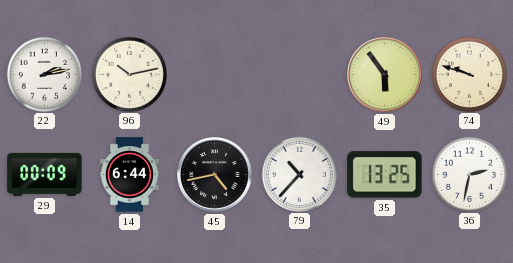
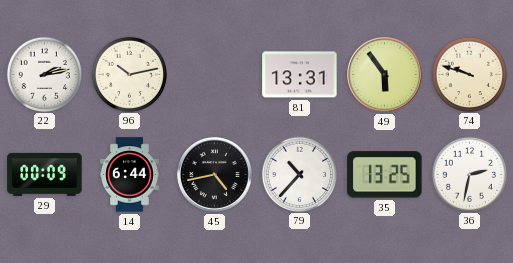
81: none -> 13:31 (300, 75)
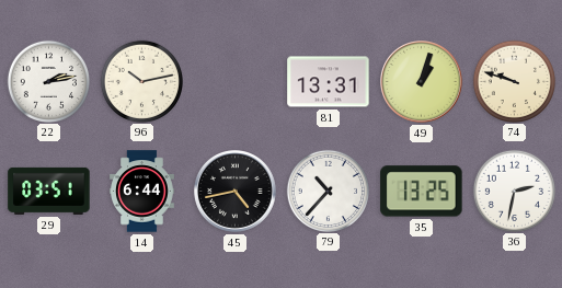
49: 5:54 -> 1:03 (422, 82)
29: 00:09 -> 03:51 (49, 191)
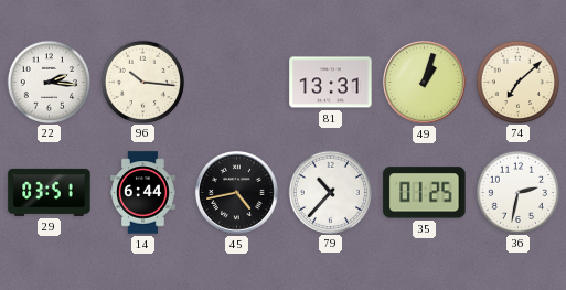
22: 2:13 -> 2:16 (49, 82)
96: 10:13 -> 10:16 (142, 82)
74: 9:48 -> 7:08 (517, 82)
35: 13:25 -> 01:25 (425, 193)
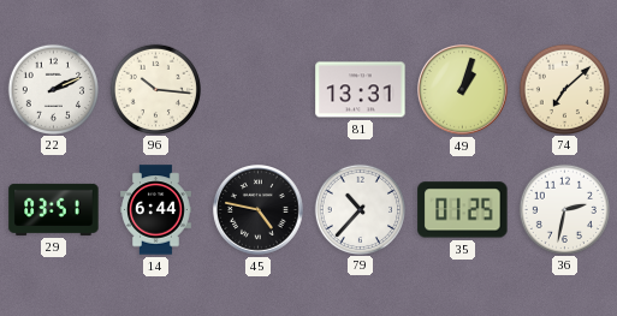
22: 2:16 -> 2:11 (53, 89)
45: 4:43 -> 4:47 (259, 210)
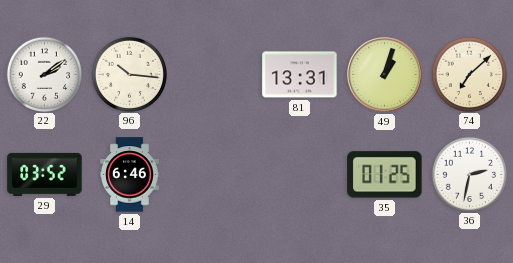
22: 2:11 -> 2:09 (44, 74)
29: 03:51 -> 03:52 (45, 174)
14: 6:44 -> 6:46 (130, 175)
45: 4:47 -> none (259, 210)
79: 10:37 -> none (360, 209)
